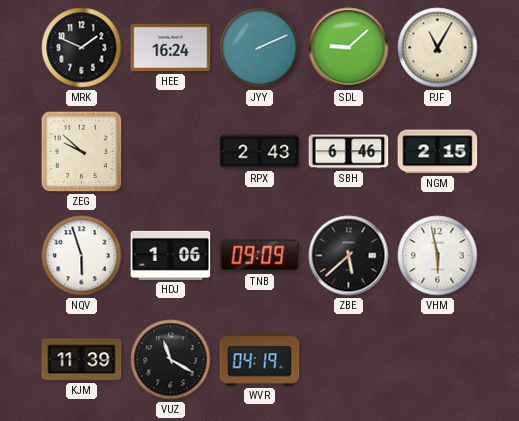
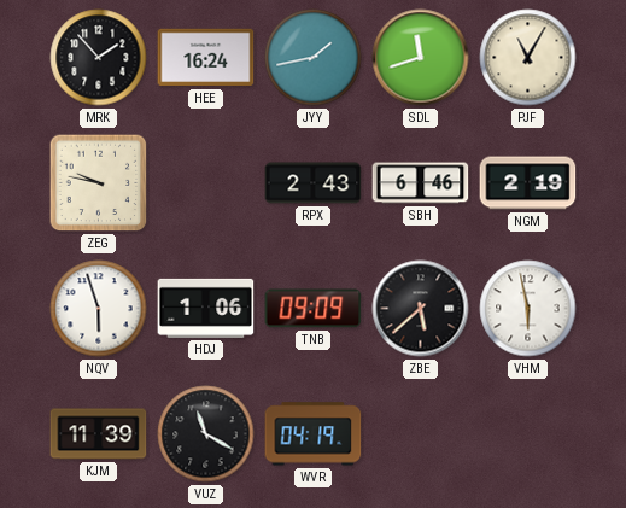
MRK: 1:49 -> 1:53 (99, 58)
JYY: 2:11 -> 1:43 (314, 58)
SDL: 9:08 -> 11:42 (421, 58)
ZEG: 9:52 -> 9:47 (99, 183)
NGM: 2:15 -> 2:19 (528, 183)
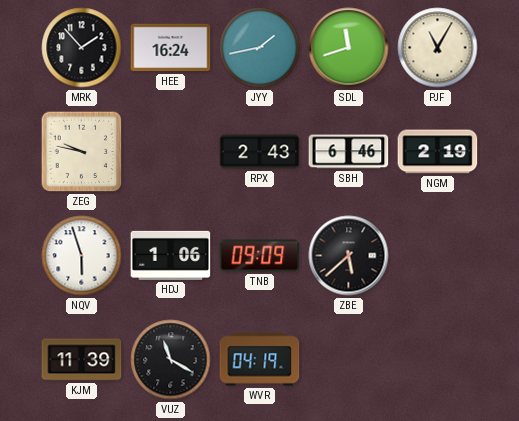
VHM: 5:58 -> none (528, 309)
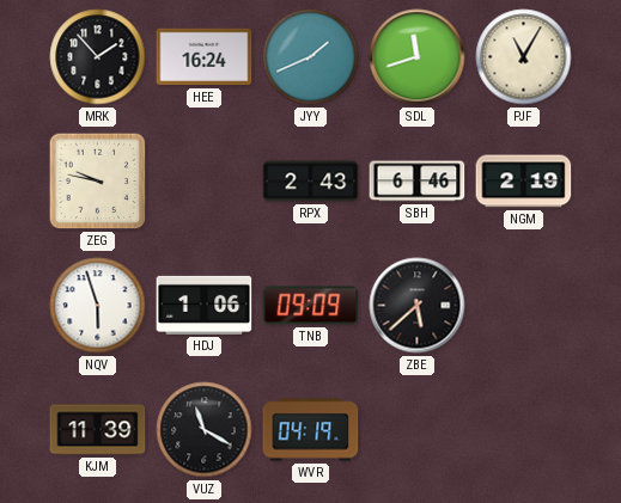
JYY: 1:43 -> 1:41 (311, 57)
